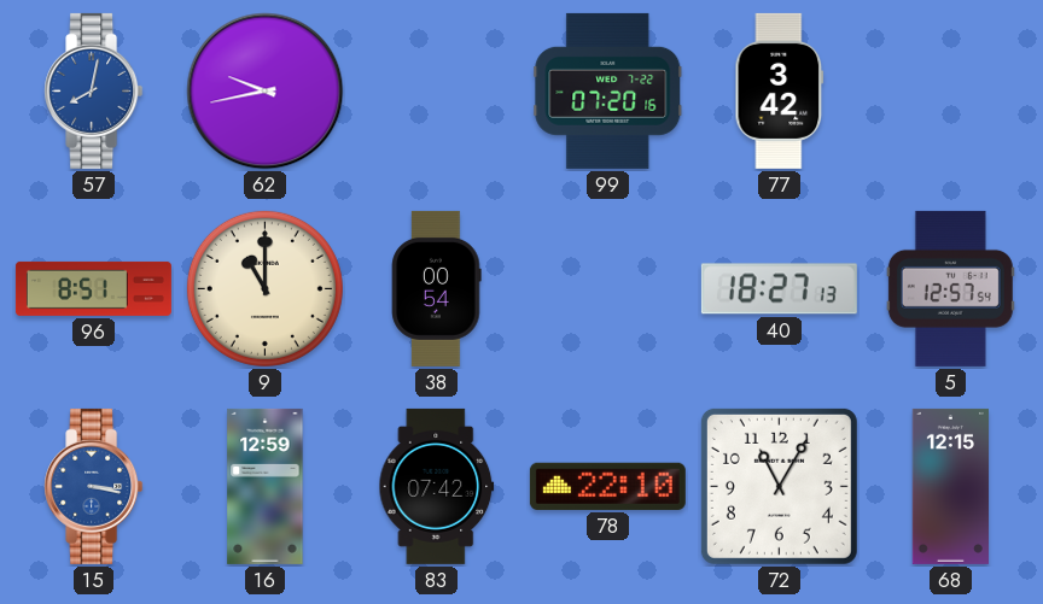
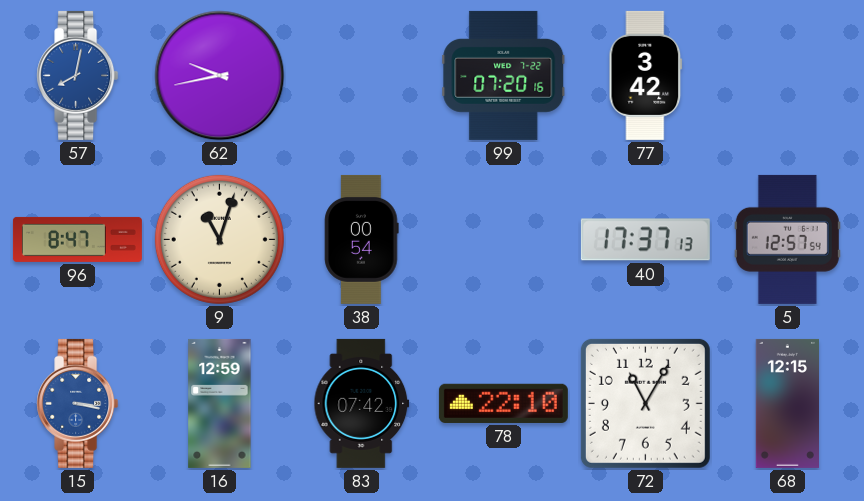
96: 8:51 -> 8:47 (77, 239)
9: 11:00 -> 11:03 (219, 239)
40: 18:27 -> 17:37 (645, 240)
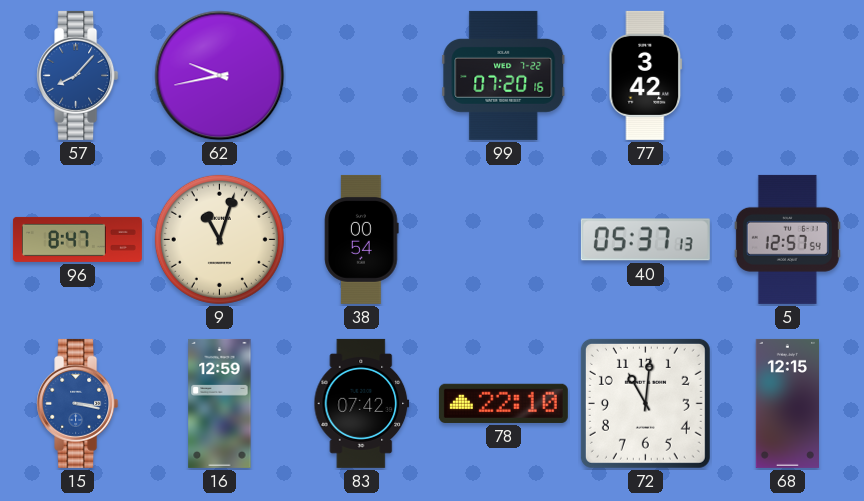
57: 8:02 -> 8:07 (78, 75)
40: 17:37 -> 05:37 (645, 240)
72: 11:05 -> 11:01 (645, 403)
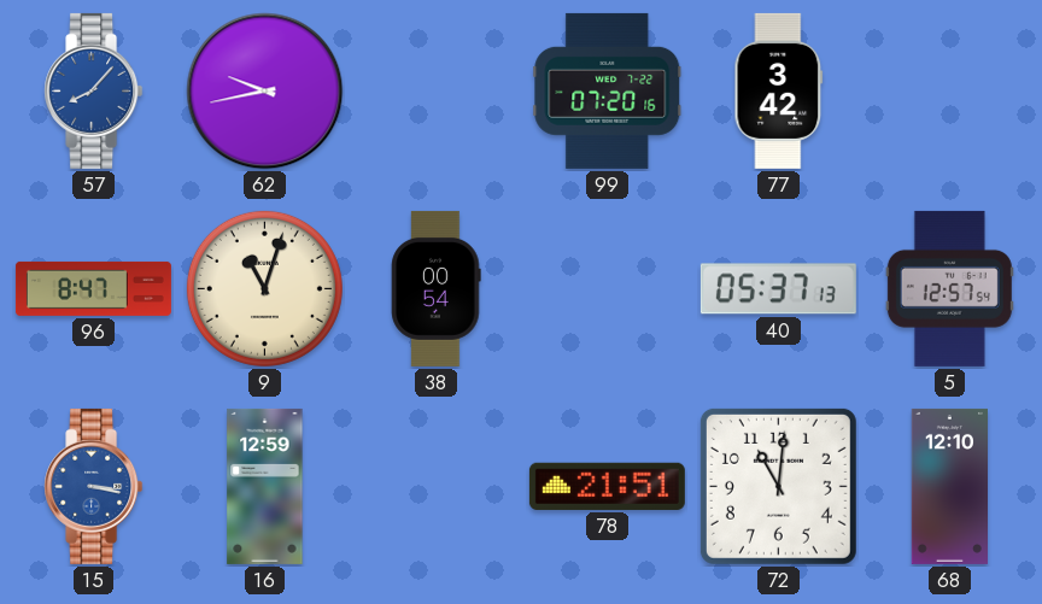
83: 07:42 -> none (362, 403)
78: 22:10 -> 21:51 (607, 486)
68: 12:15 -> 12:10 (949, 486)
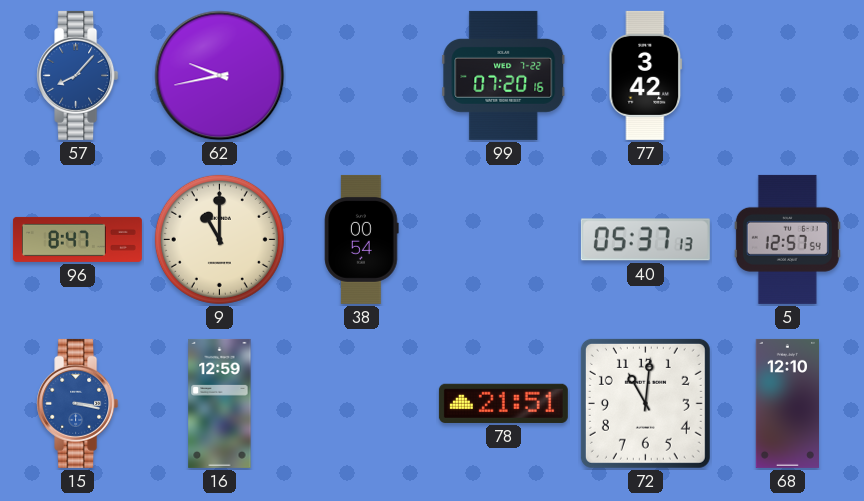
9: 11:03 -> 11:00 (219, 239)
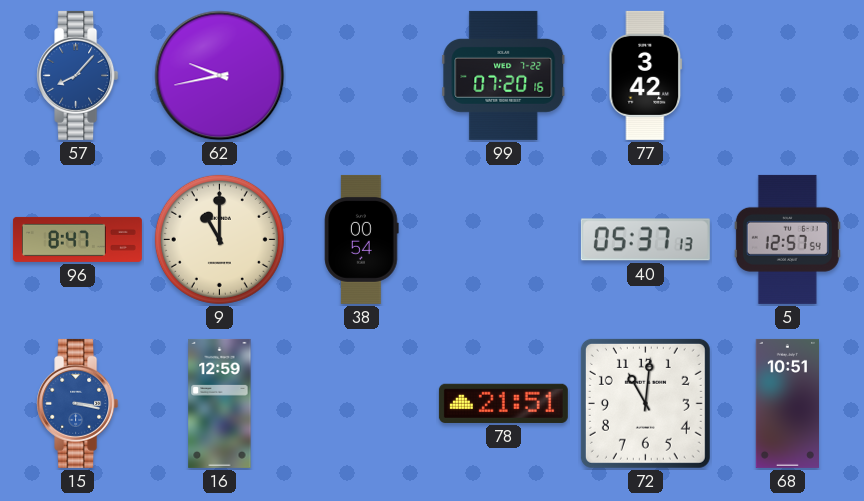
68: 12:10 -> 10:51 (787, 403)
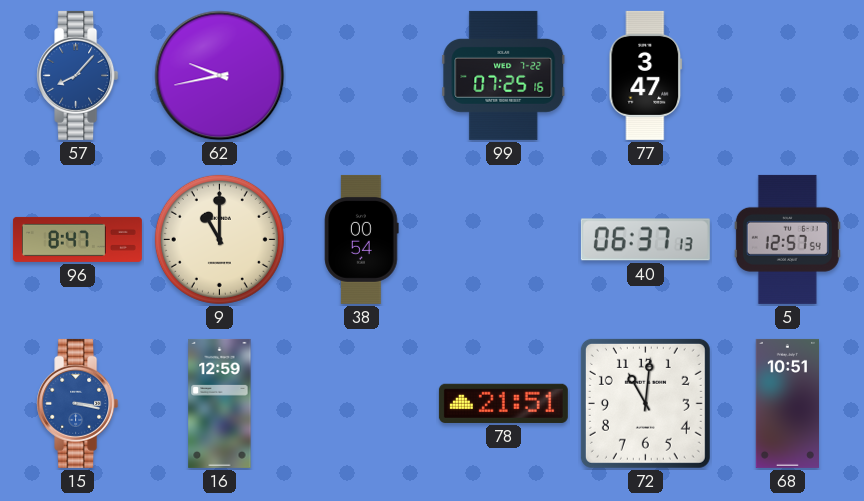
99: 07:20 -> 07:25 (504, 75)
77: 3:42 -> 3:47 (646, 75)
40: 05:37 -> 06:37 (645, 240)
